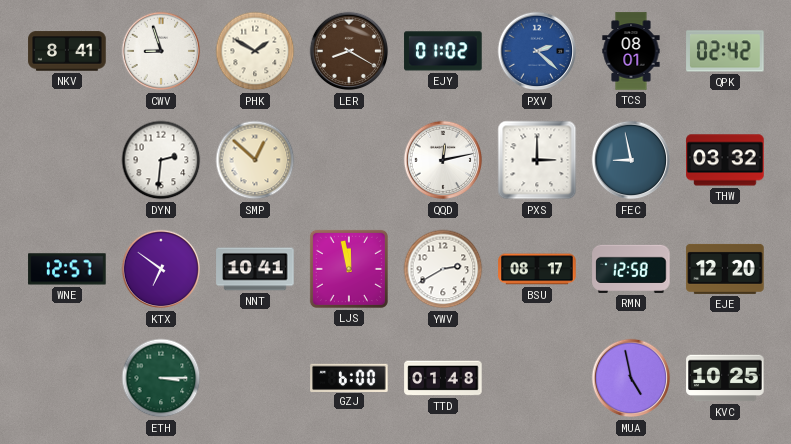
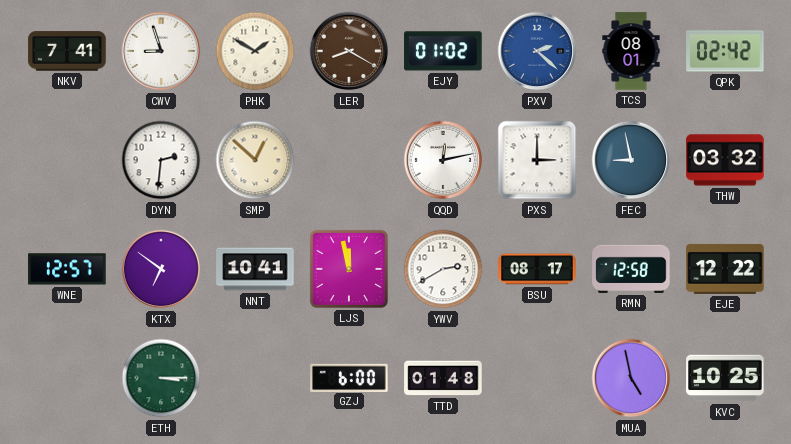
NKV: 8:41 -> 7:41 (67, 51)
EJE: 12:20 -> 12:22 (725, 269)
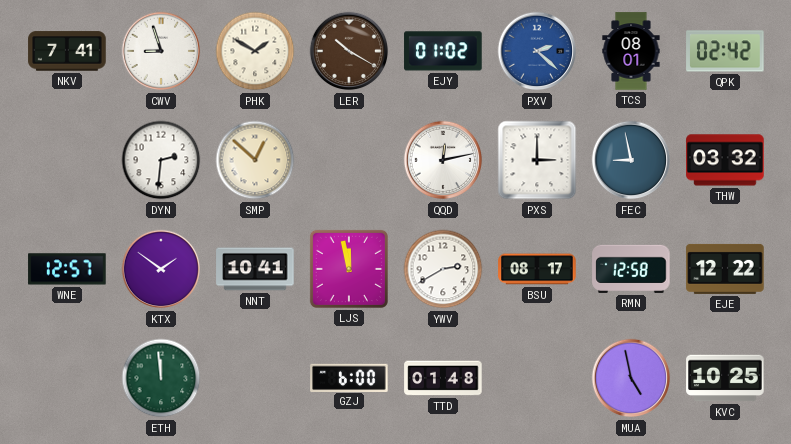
LER: 8:20 -> 10:20 (349, 51)
KTX: 6:51 -> 1:51 (161, 269)
ETH: 3:15 -> 11:59 (161, 378)
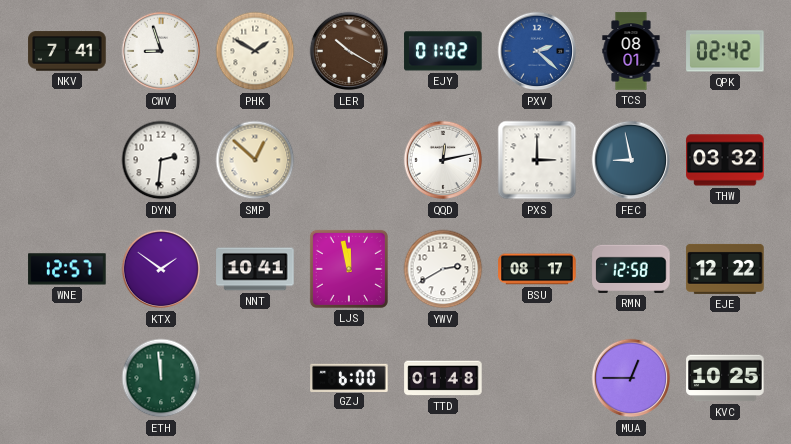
MUA: 4:58 -> 12:45 (631, 378)
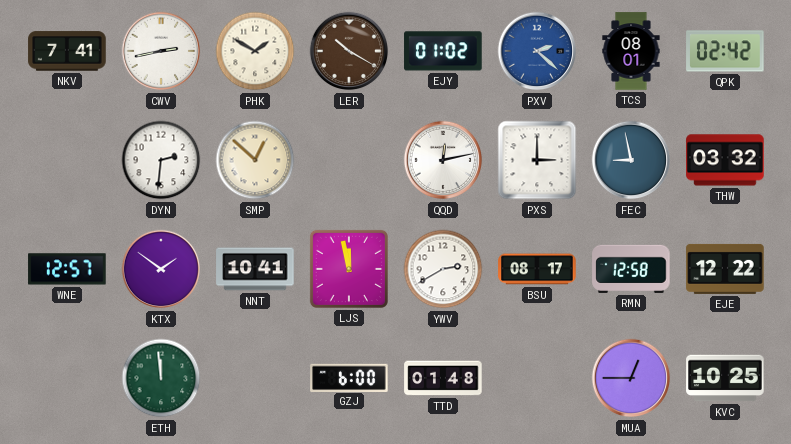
CWV: 8:57 -> 2:43 (161, 51)
